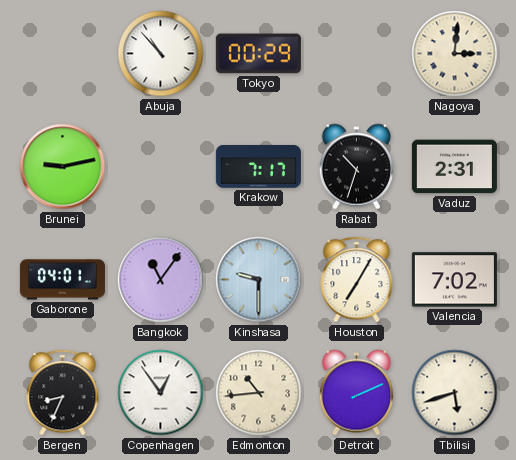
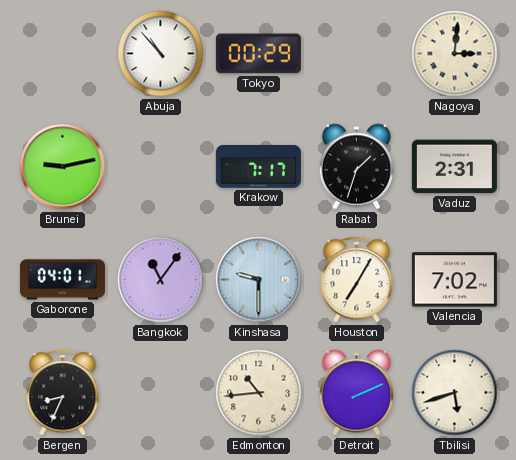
Rabat: 10:33 -> 1:33 (356, 167)
Copenhagen: 12:54 -> none (161, 393)
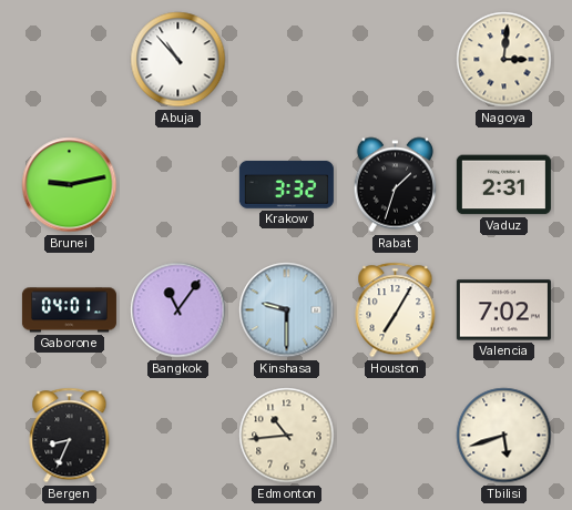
Tokyo: 00:29 -> none (258, 54)
Krakow: 7:17 -> 3:32 (286, 185)
Detroit: 2:11 -> none (356, 393)
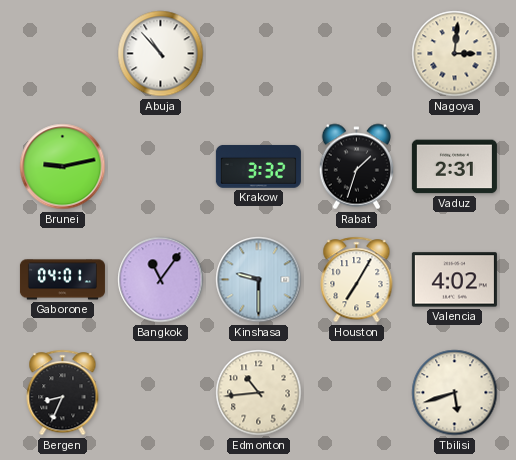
Valencia: 7:02 -> 4:02 (454, 280)
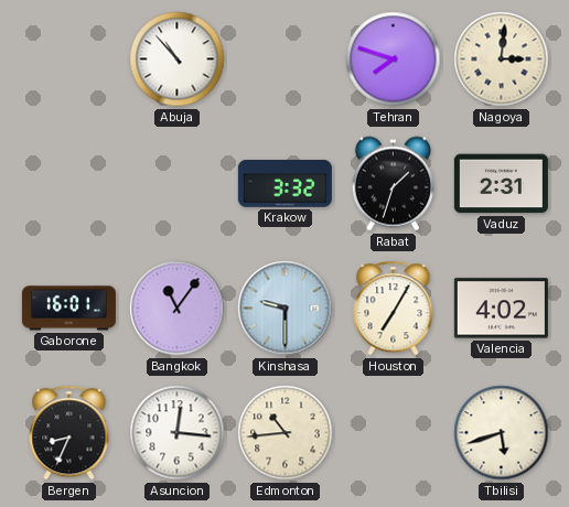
Tehran: none -> 7:48 (394, 60)
Brunei: 9:13 -> none (63, 167)
Gaborone: 04:01 -> 16:01 (68, 309)
Asuncion: none -> 12:16 (178, 433)
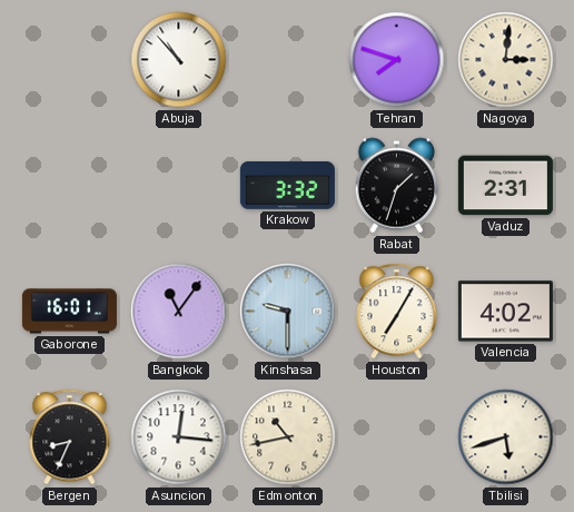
Edmonton: 10:44 -> 10:43 (288, 437)
